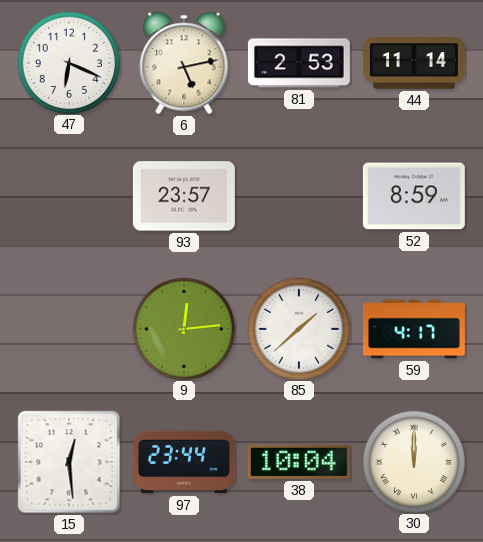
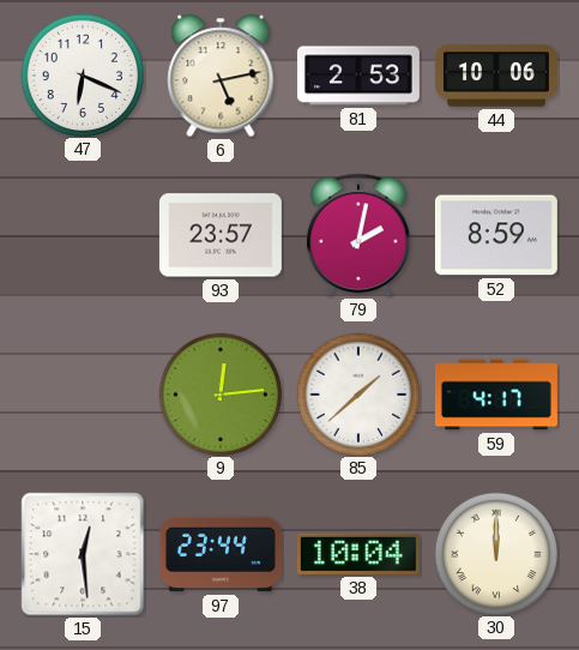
44: 11:14 -> 10:06 (496, 76)
79: none -> 2:02 (358, 235)
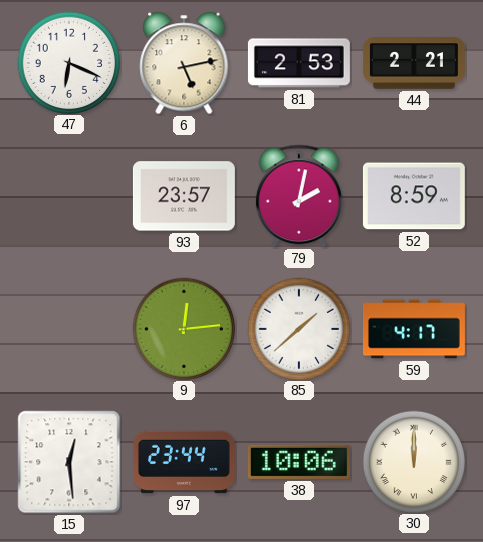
44: 10:06 -> 2:21 (414, 63)
38: 10:04 -> 10:06 (299, 462)
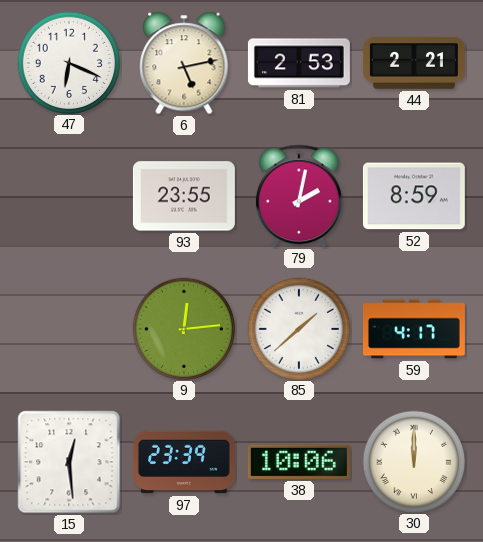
93: 23:57 -> 23:55 (184, 196)
97: 23:44 -> 23:39 (184, 462)
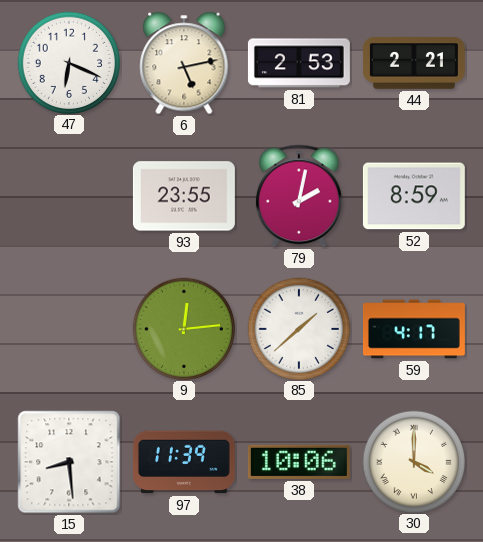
15: 12:29 -> 8:29 (69, 462)
97: 23:39 -> 11:39 (184, 462)
30: 12:00 -> 4:00 (413, 461)
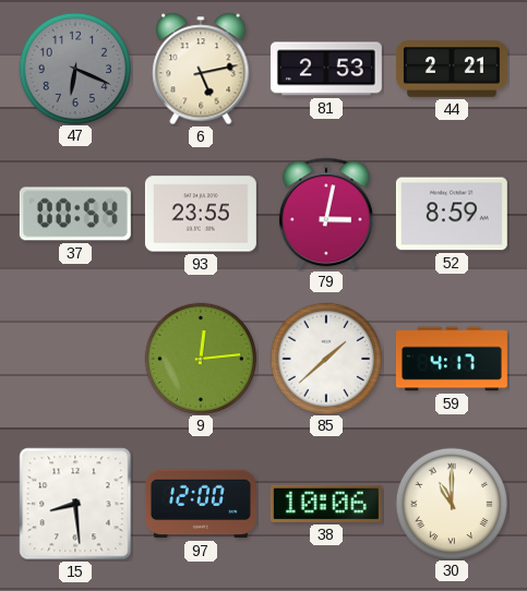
47 dial: white -> grey (74, 68)
37: none -> 00:54 (75, 214)
79: 2:02 -> 3:02 (326, 214)
97: 11:39 -> 12:00 (201, 504)
30: 4:00 -> 11:00 (451, 503)
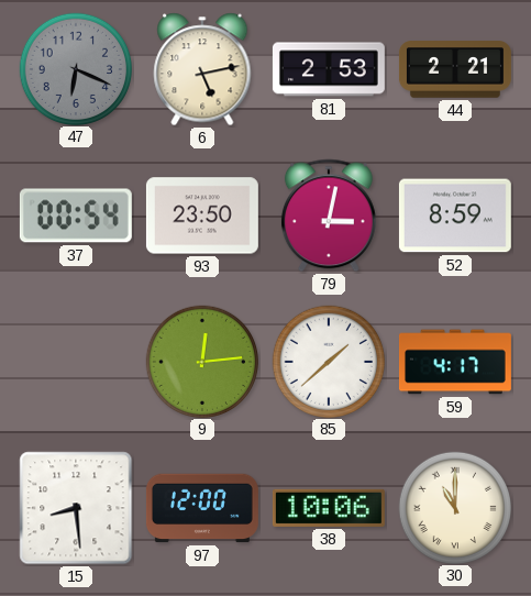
93: 23:55 -> 23:50 (202, 216)
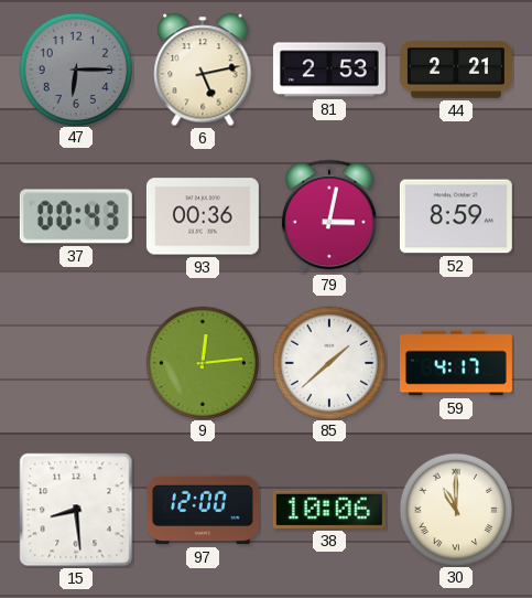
47: 6:19 -> 6:15 (75, 68)
37: 00:54 -> 00:43 (76, 216)
93: 23:50 -> 00:36 (203, 216)
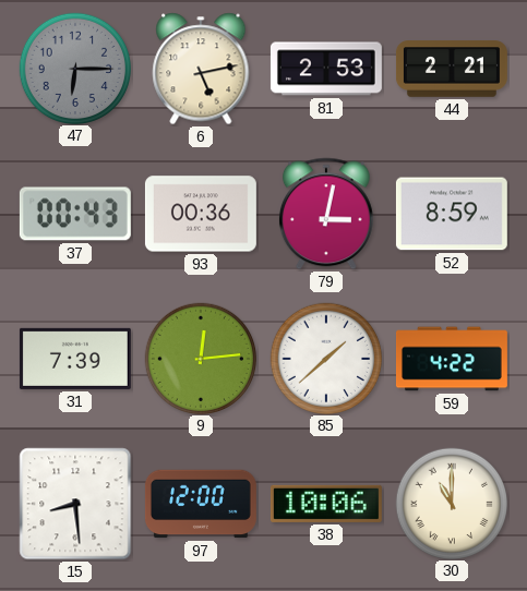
31: none -> 7:39 (75, 359)
59: 4:17 -> 4:22 (452, 359)
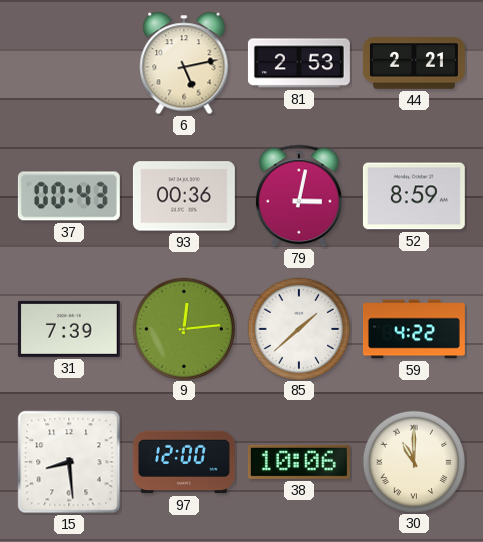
47: 6:15 -> none (74, 68)
